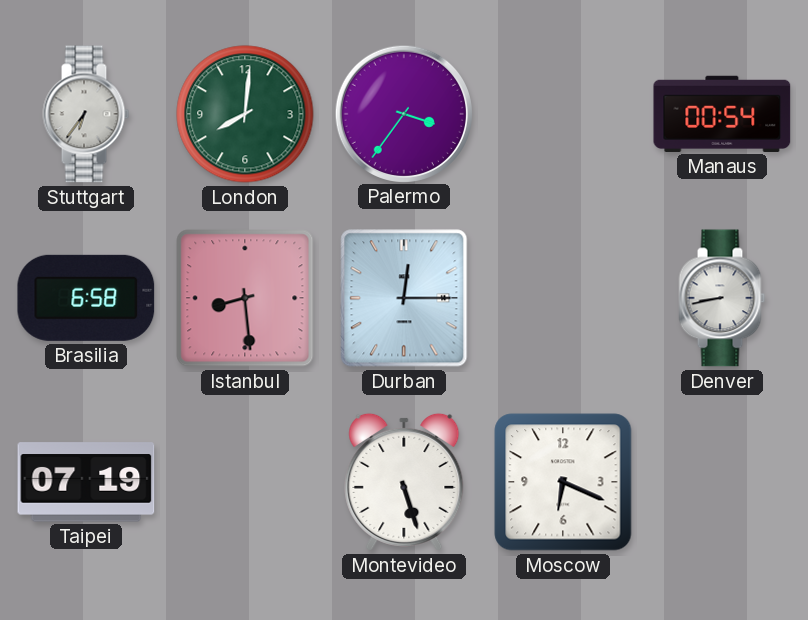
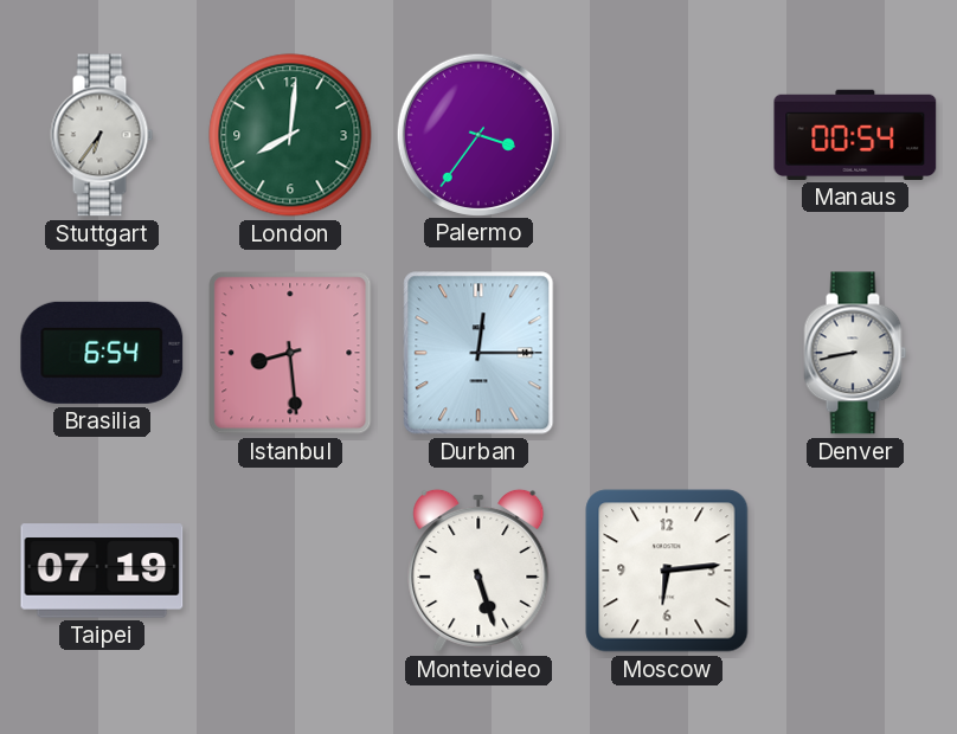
Brasilia: 6:58 -> 6:54 (102, 353)
Moscow: 6:19 -> 6:14 (667, 571)
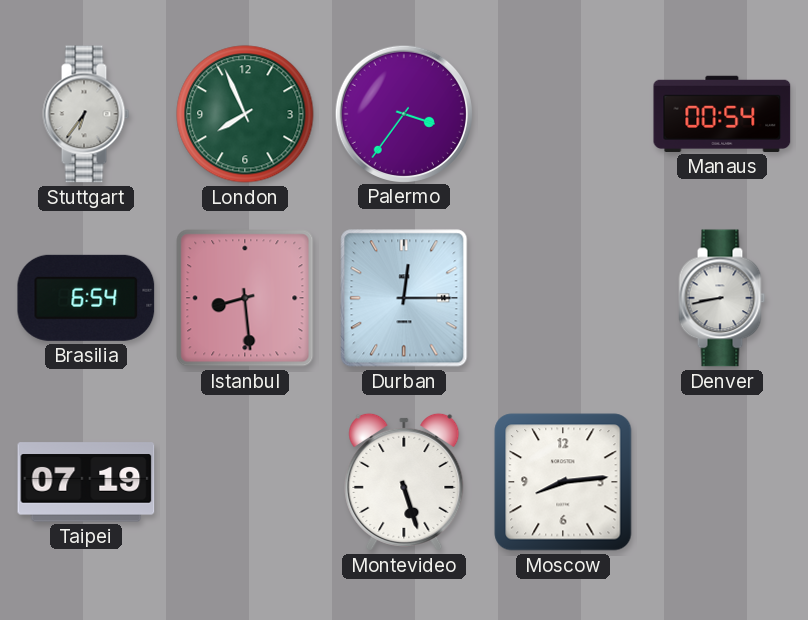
London: 8:01 -> 7:56 (245, 114)
Moscow: 6:14 -> 8:14 (563, 482)
